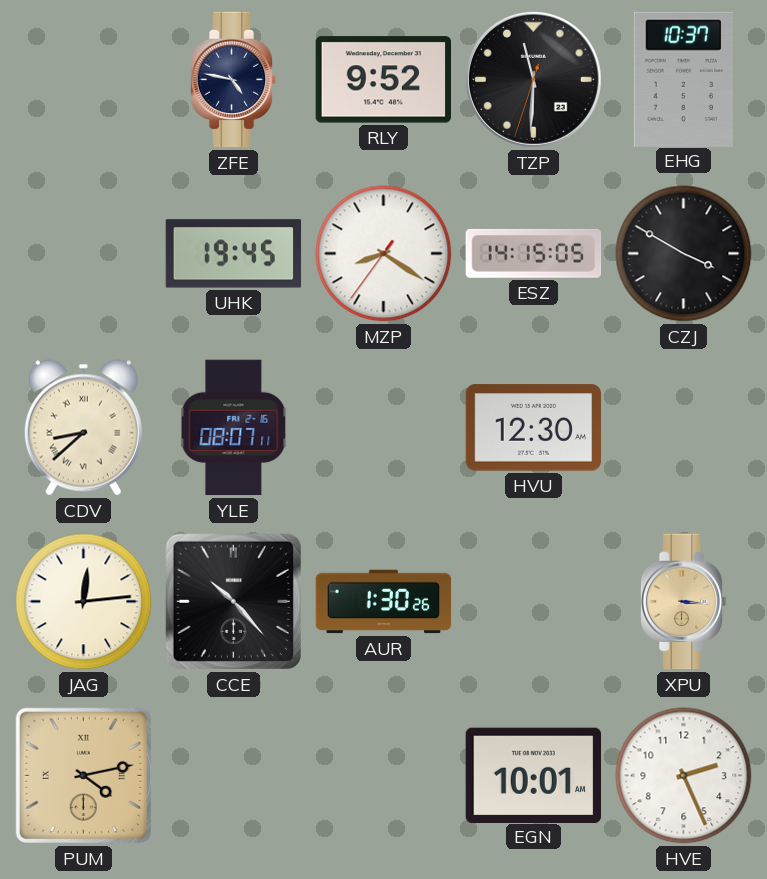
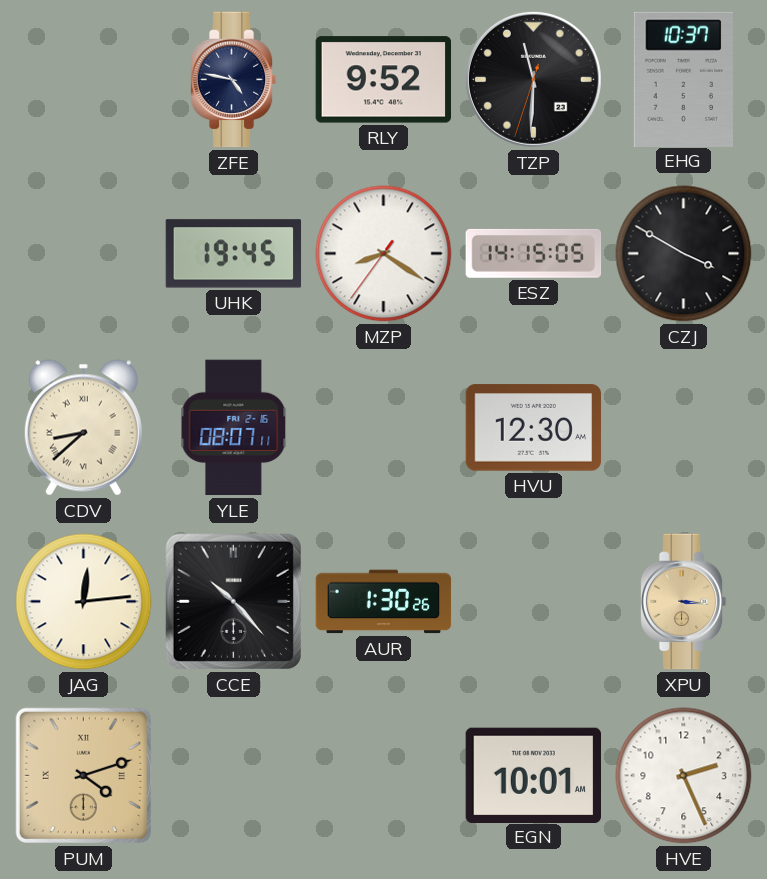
PUM: 4:13 -> 4:12 (83, 775)
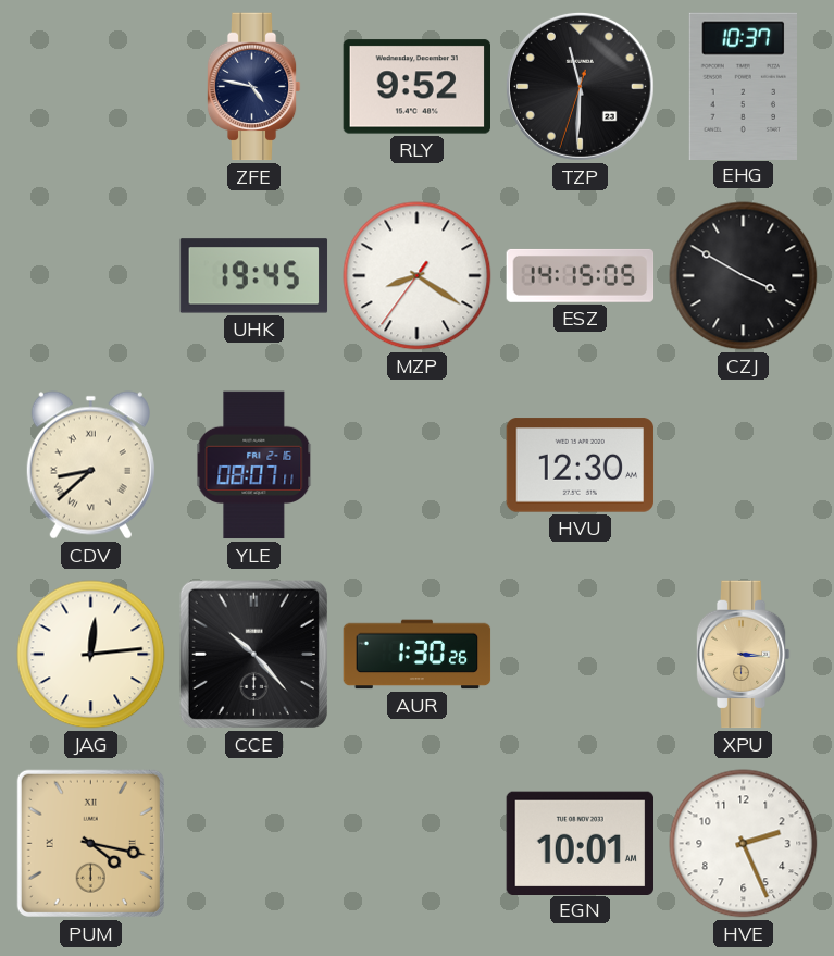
PUM: 4:12 -> 4:17 (90, 843)
